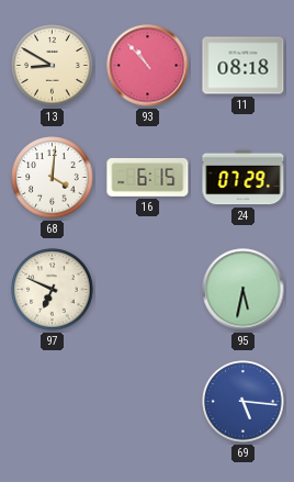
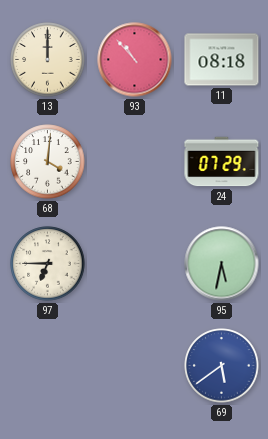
13: 8:50 -> 12:00 (48, 60)
16: 6:15 -> none (148, 177)
97: 6:49 -> 6:45 (48, 264)
69: 5:16 -> 5:39 (222, 366)
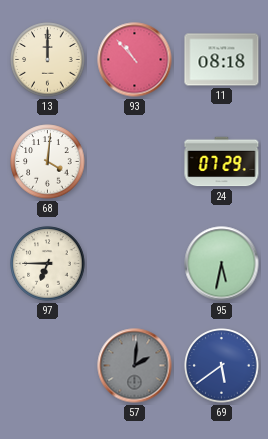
57: none -> 2:01 (135, 366)
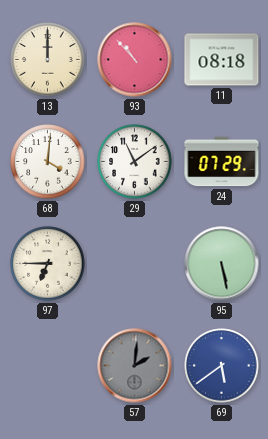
29: none -> 11:09 (135, 162)
95: 5:32 -> 5:28 (222, 264)
